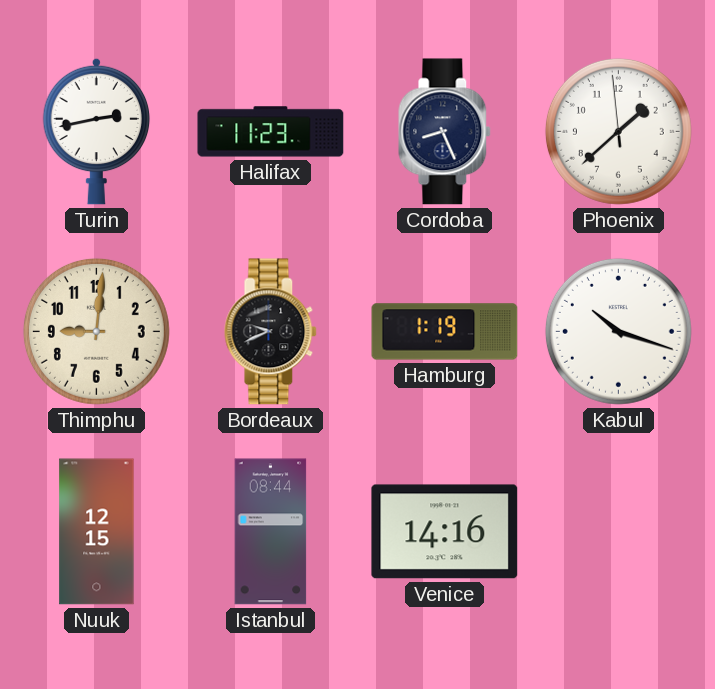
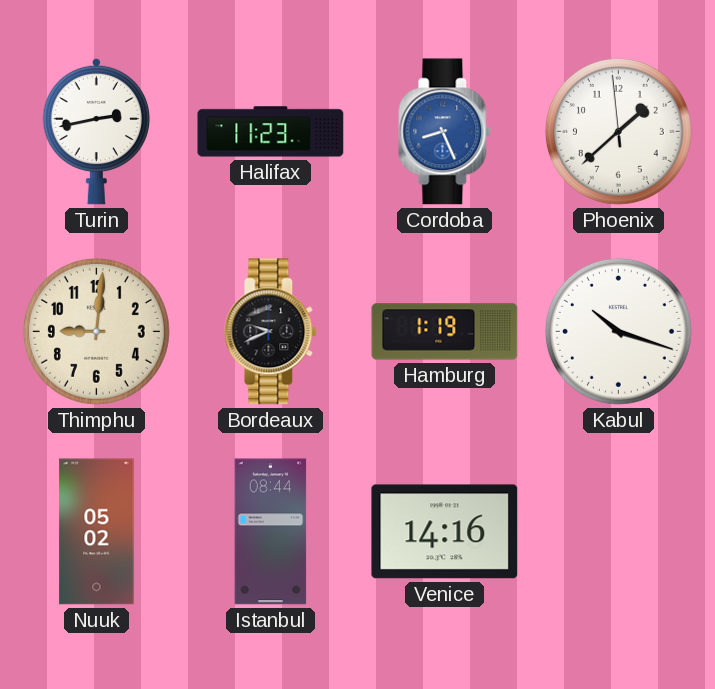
Cordoba dial: navy -> blue (445, 132)
Nuuk: 12:15 -> 05:02 (97, 532)
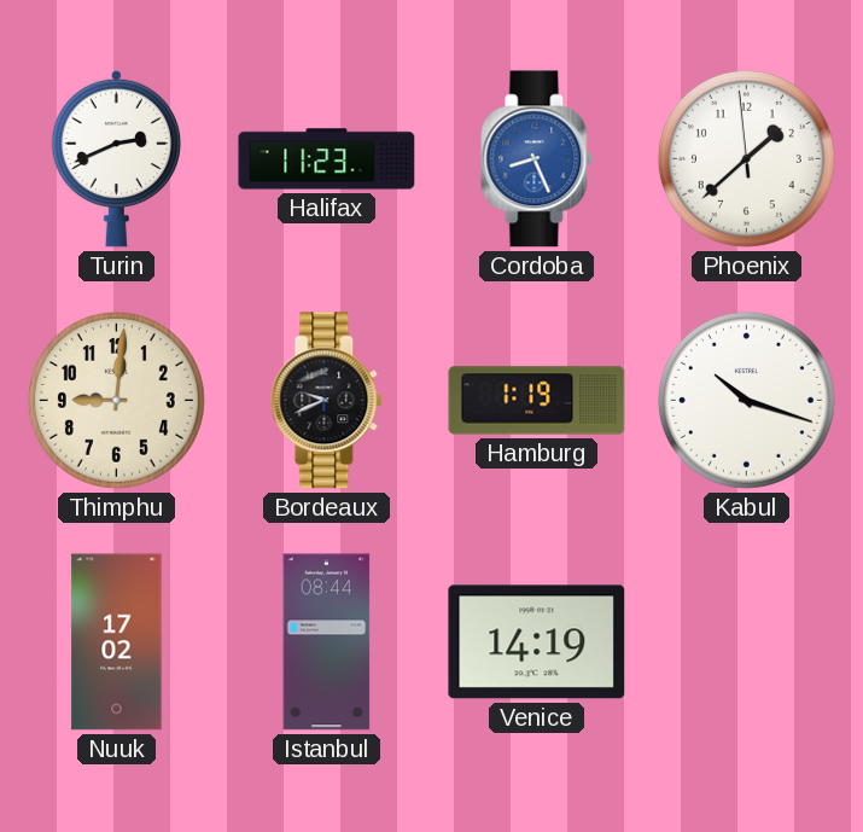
Turin: 2:43 -> 2:41 (117, 158)
Nuuk: 05:02 -> 17:02 (117, 642)
Venice: 14:16 -> 14:19 (537, 642)
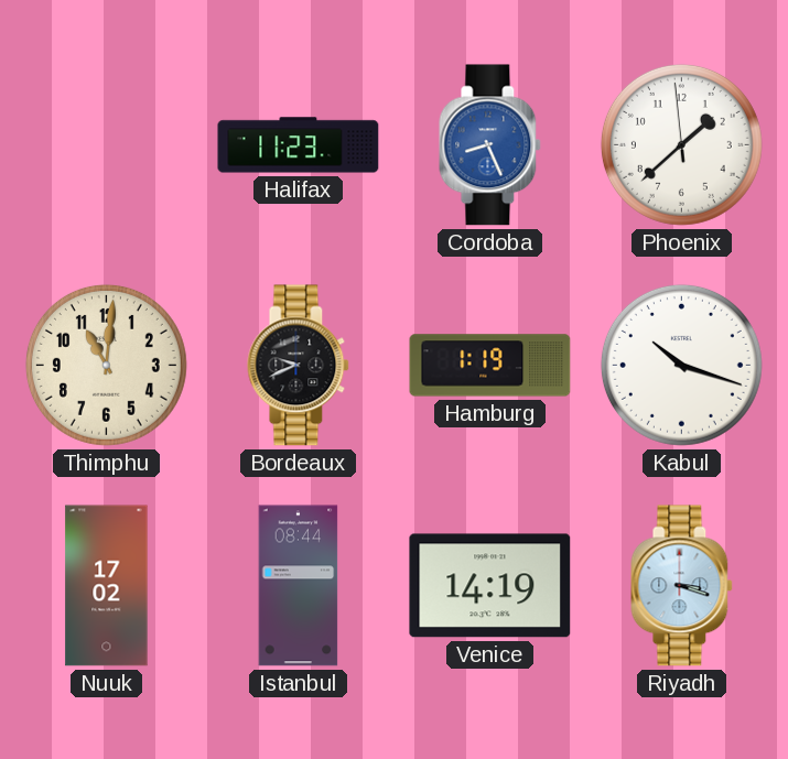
Turin: 2:41 -> none (117, 158)
Thimphu: 9:01 -> 11:01 (106, 365)
Riyadh: none -> 3:18 (682, 586)
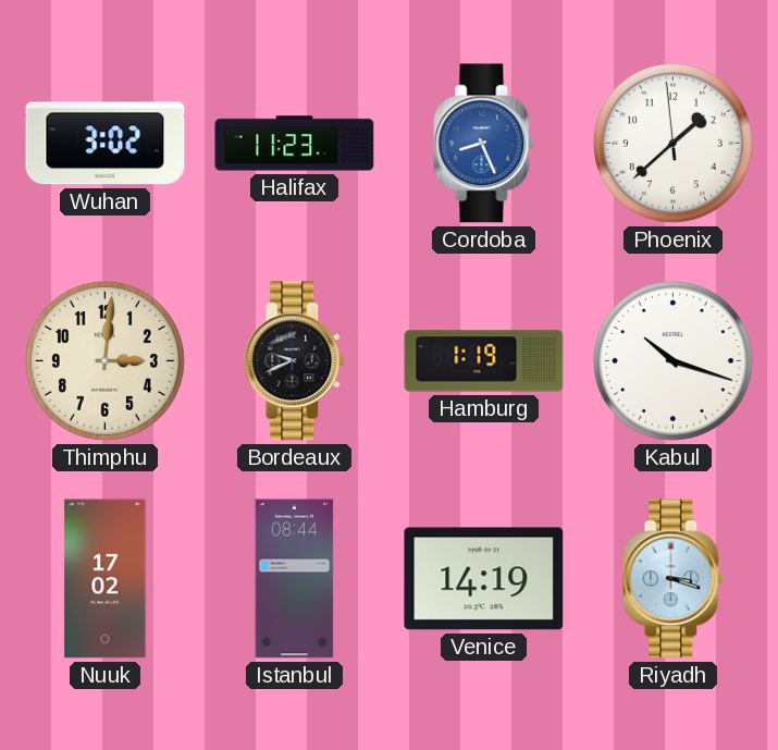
Wuhan: none -> 3:02 (106, 144)
Thimphu: 11:01 -> 3:01 (104, 360)
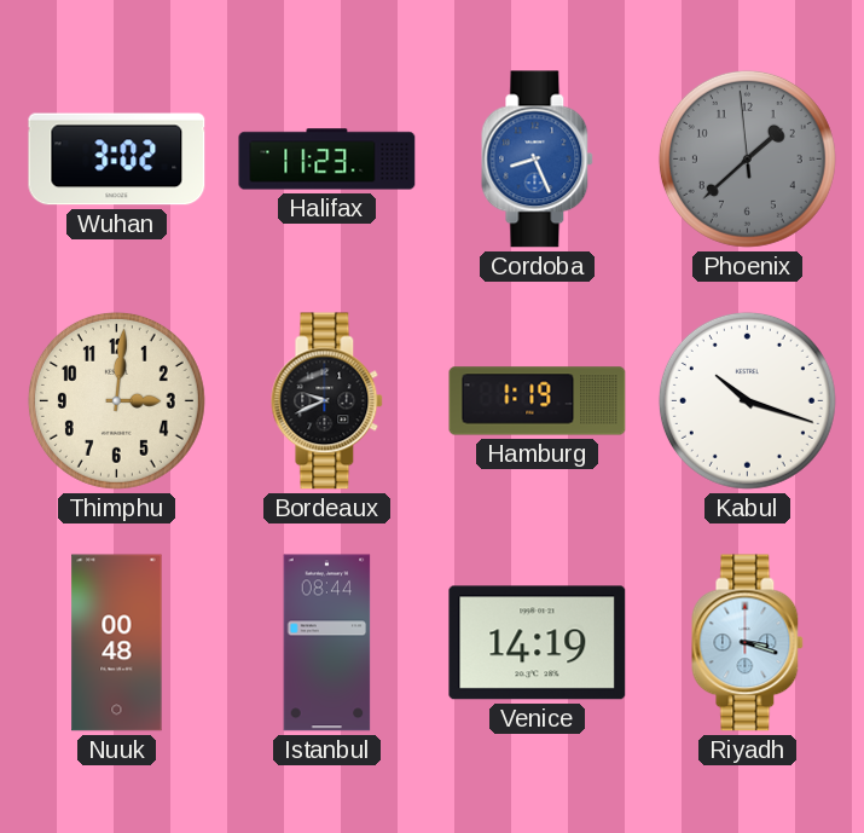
Phoenix dial: white -> grey (747, 158)
Nuuk: 17:02 -> 00:48 (117, 643)
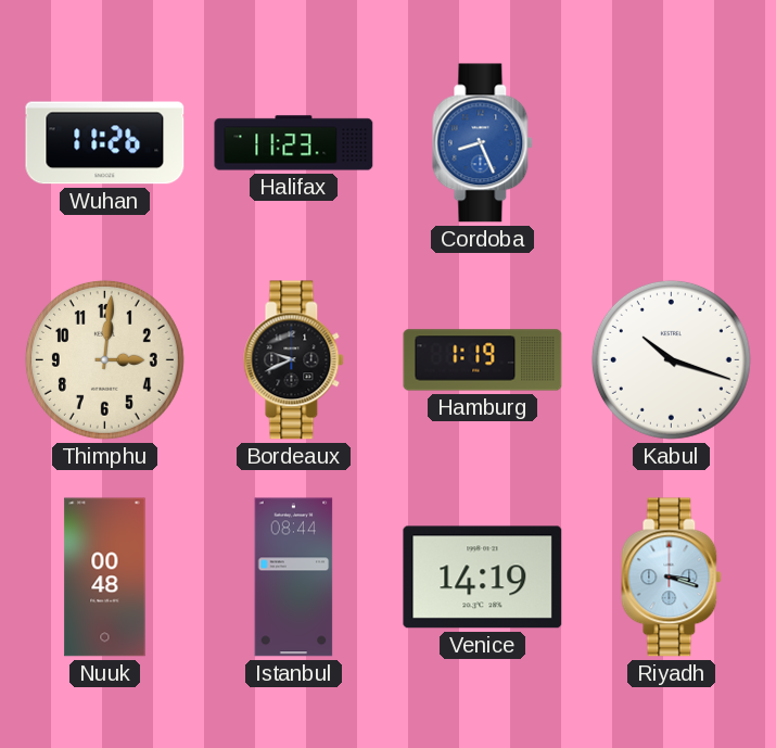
Wuhan: 3:02 -> 11:26 (105, 143)
Phoenix: 1:37 -> none (747, 158)
